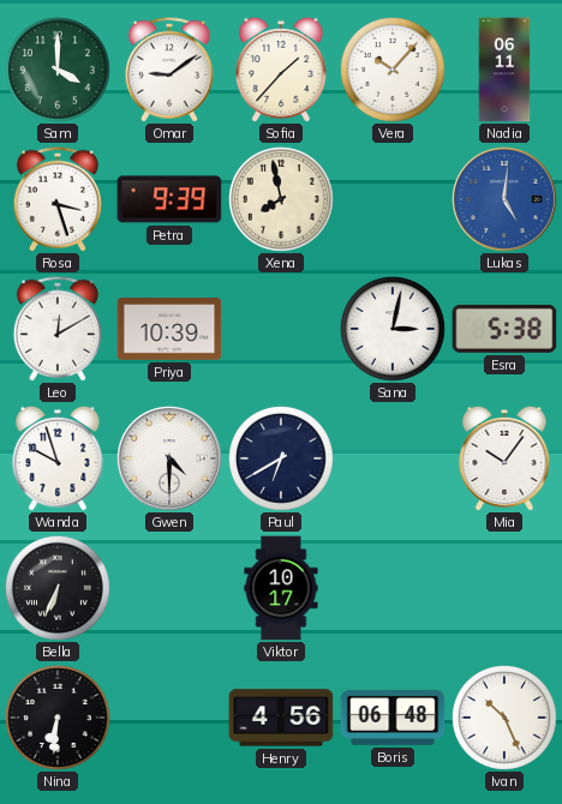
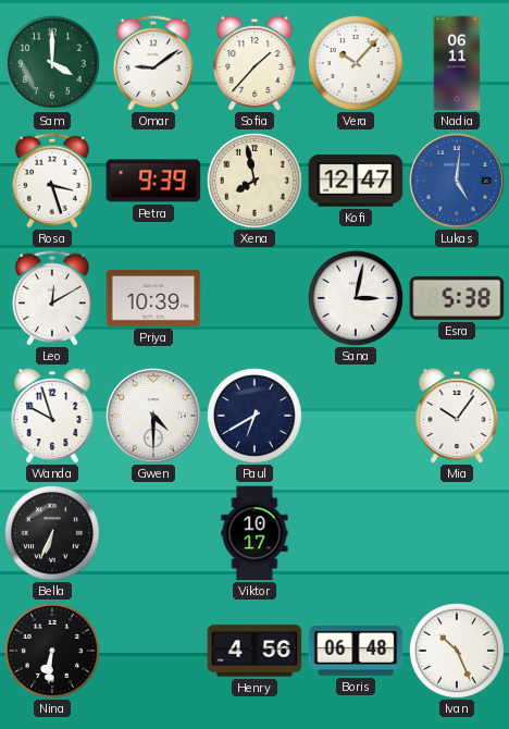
Kofi: none -> 12:47 (356, 181)
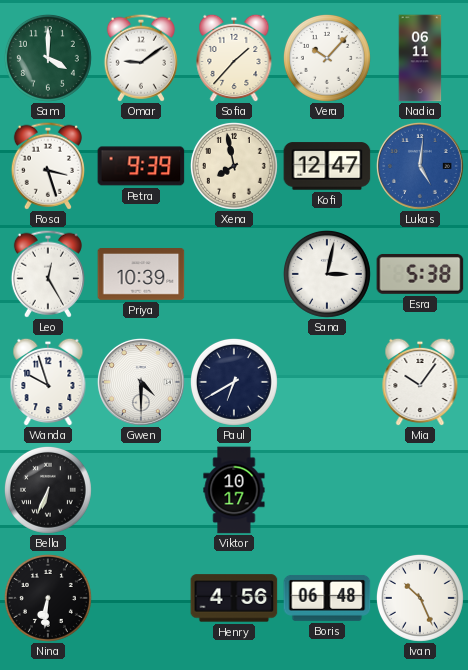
Leo: 12:10 -> 12:25 (48, 274)
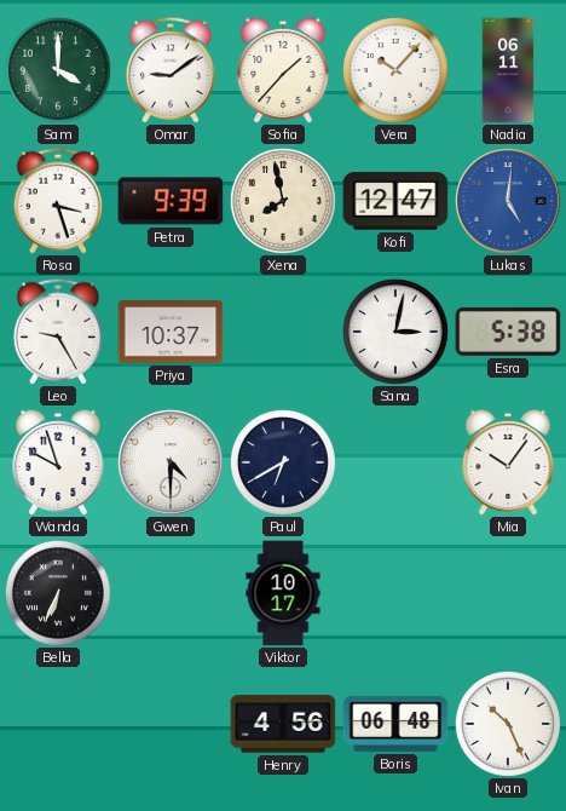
Leo: 12:25 -> 9:25 (58, 332)
Priya: 10:39 -> 10:37 (171, 333)
Nina: 6:31 -> none (48, 598)
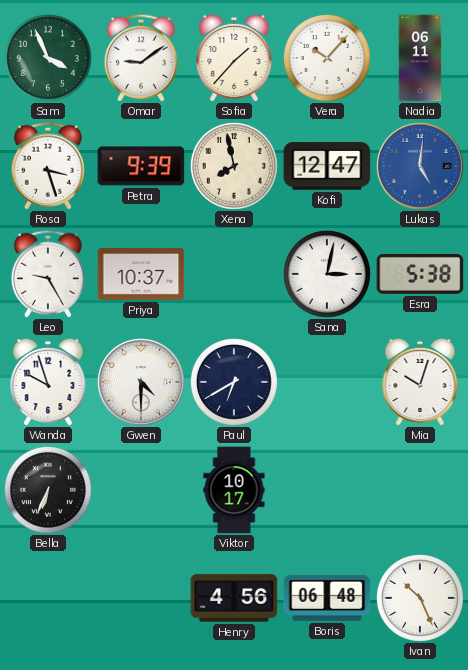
Sam: 4:00 -> 3:56 (48, 58)
Mia: 10:06 -> 10:03 (420, 382)
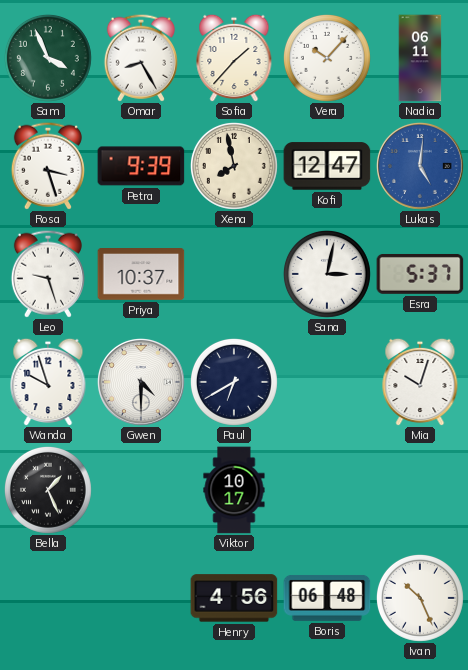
Omar: 9:09 -> 8:25 (141, 58)
Leo: 9:25 -> 9:27 (48, 274)
Esra: 5:38 -> 5:37 (420, 274)
Bella: 6:34 -> 1:26 (48, 490)
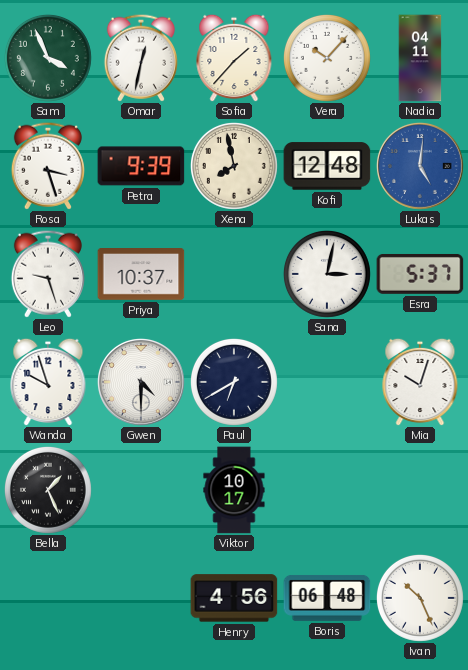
Omar: 8:25 -> 12:32 (141, 58)
Nadia: 06:11 -> 04:11 (420, 58)
Kofi: 12:47 -> 12:48 (327, 166)
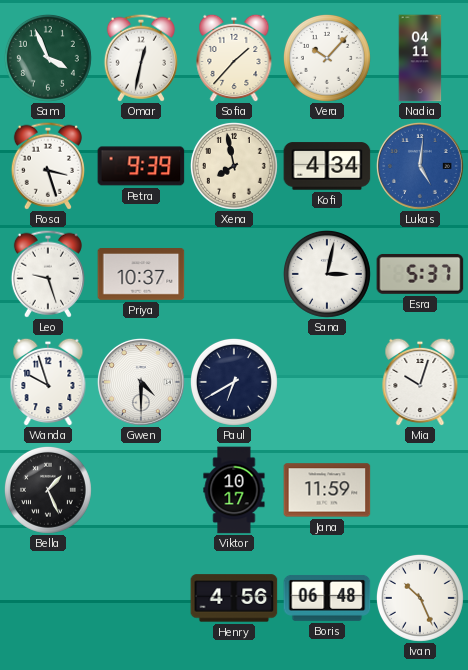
Kofi: 12:48 -> 4:34 (327, 166)
Jana: none -> 11:59 (327, 490)
